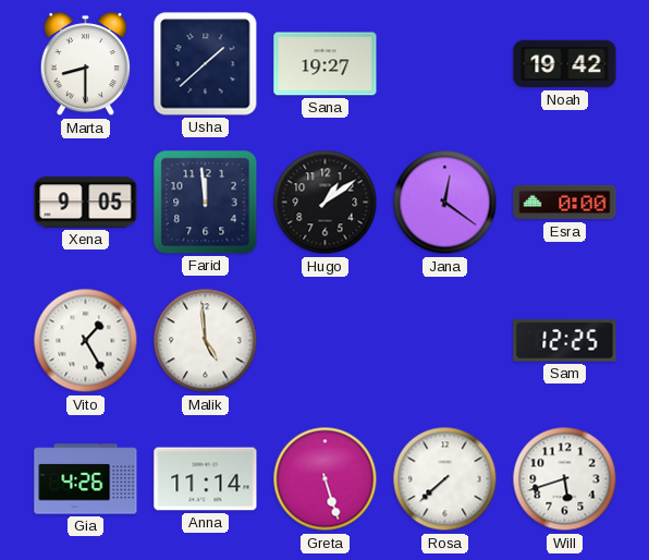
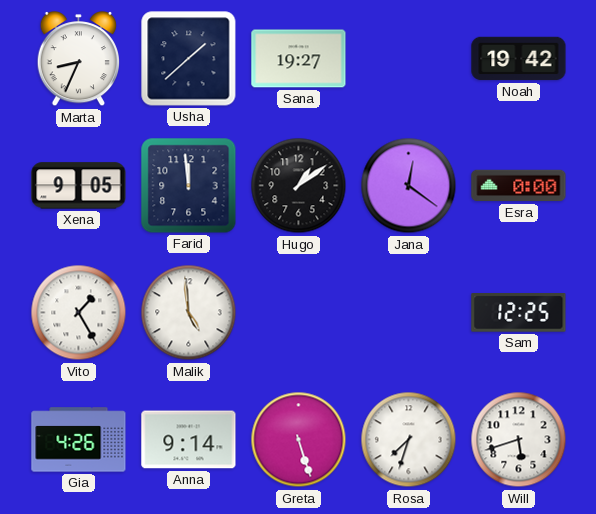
Marta: 8:30 -> 8:34 (78, 60)
Anna: 11:14 -> 9:14 (189, 440)
Rosa: 7:38 -> 7:33 (409, 440)
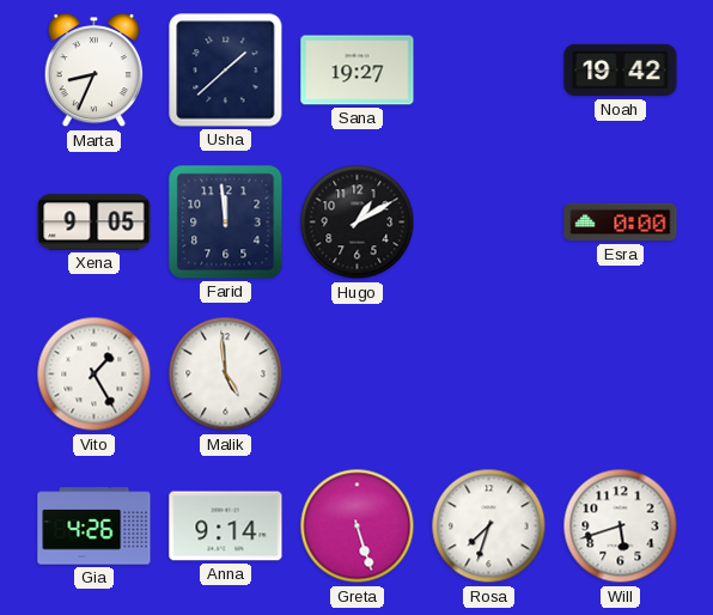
Hugo: 1:09 -> 1:10 (358, 223)
Jana: 12:21 -> none (409, 186)
Sam: 12:25 -> none (519, 313)
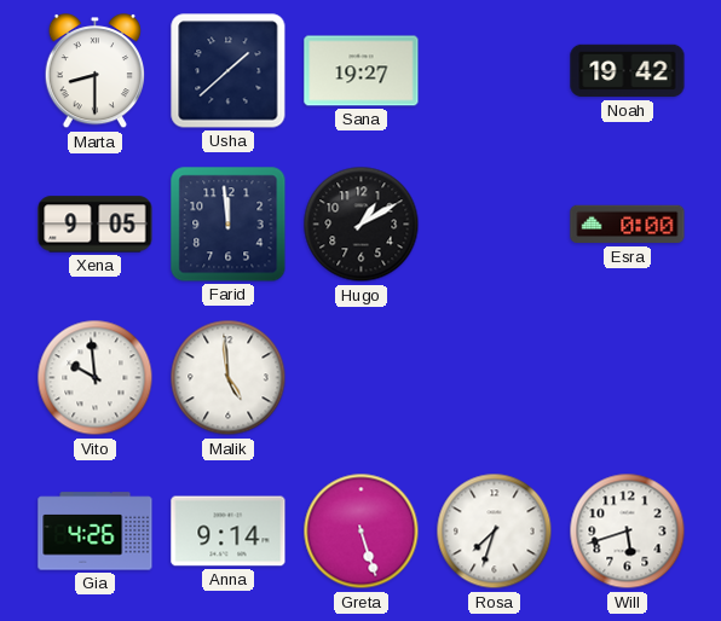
Marta: 8:34 -> 8:30 (94, 72)
Vito: 1:25 -> 9:59 (96, 378)
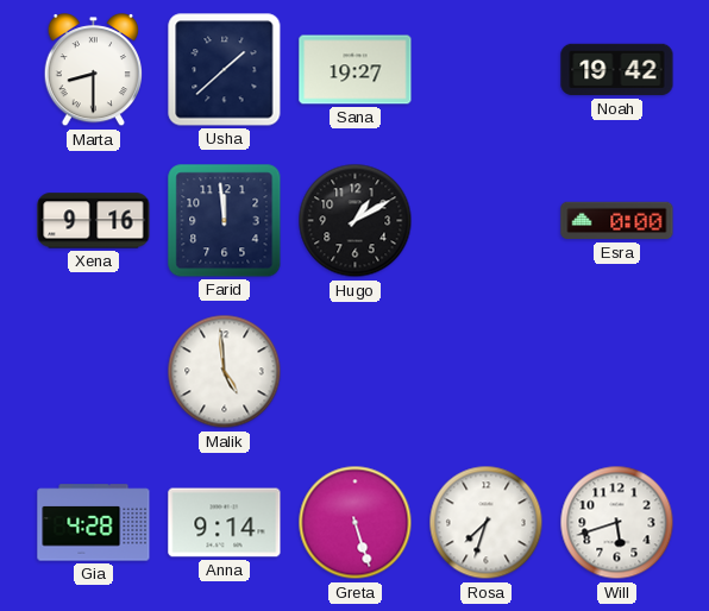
Xena: 9:05 -> 9:16 (94, 221)
Vito: 9:59 -> none (96, 378)
Gia: 4:26 -> 4:28 (94, 523)
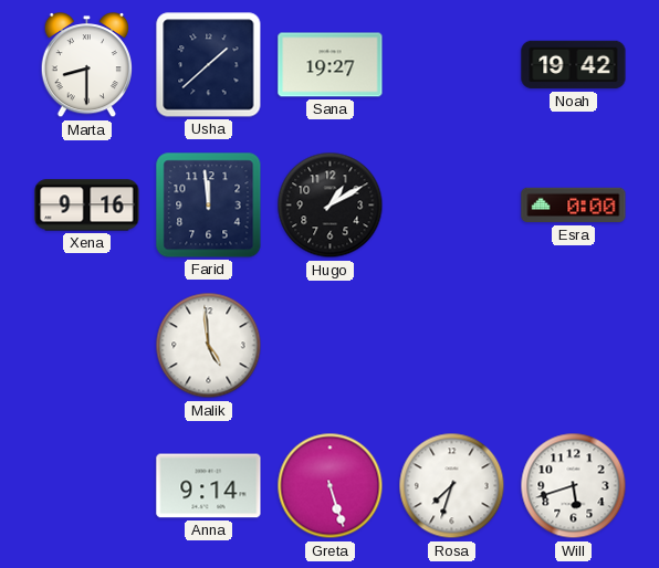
Gia: 4:28 -> none (94, 523)
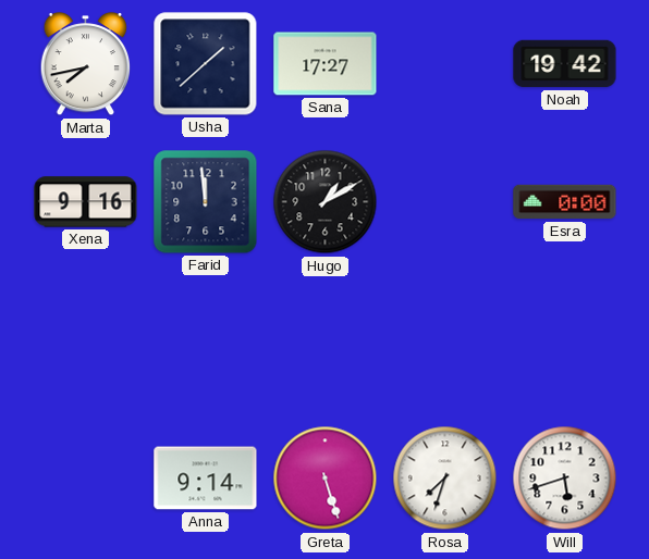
Marta: 8:30 -> 7:43 (85, 65)
Sana: 19:27 -> 17:27 (326, 64)
Malik: 4:59 -> none (209, 346)
